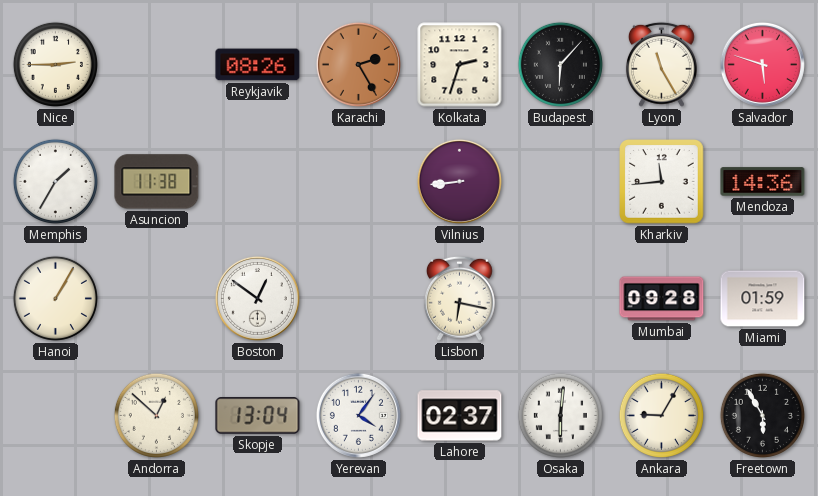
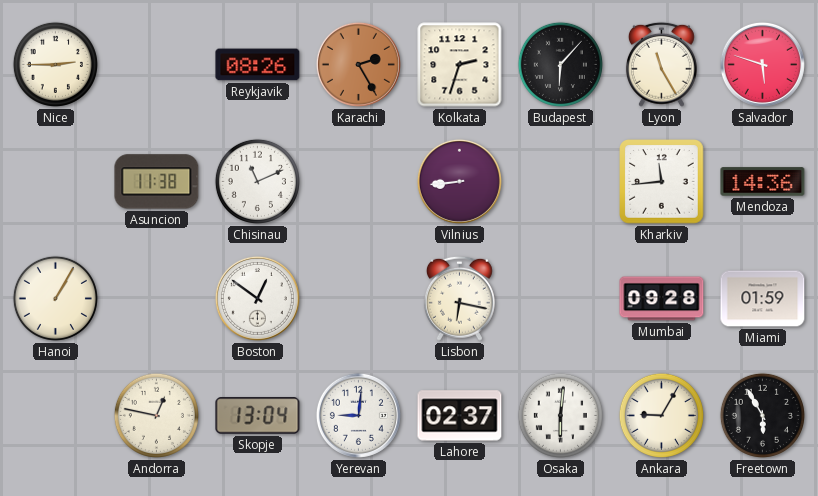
Memphis: 1:35 -> none (55, 181)
Chisinau: none -> 11:11 (257, 181)
Andorra: 12:52 -> 12:47 (156, 415)
Yerevan: 4:06 -> 9:01 (358, 415)
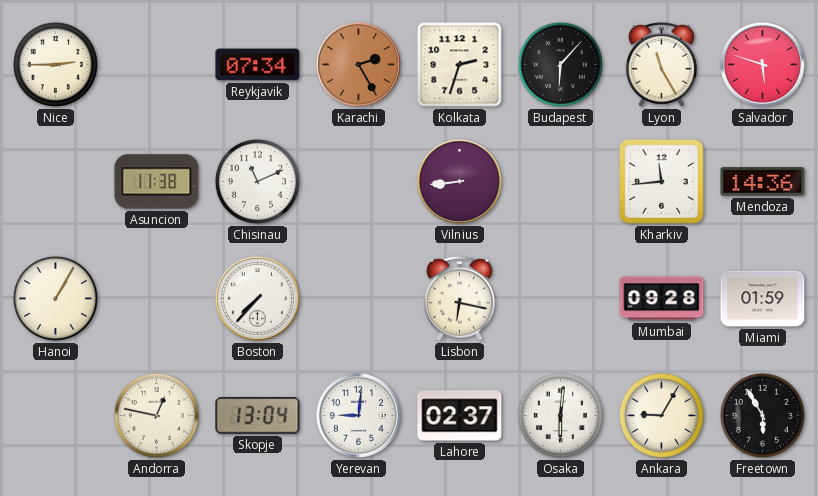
Reykjavik: 08:26 -> 07:34 (258, 65)
Boston: 12:51 -> 7:37 (257, 298)
